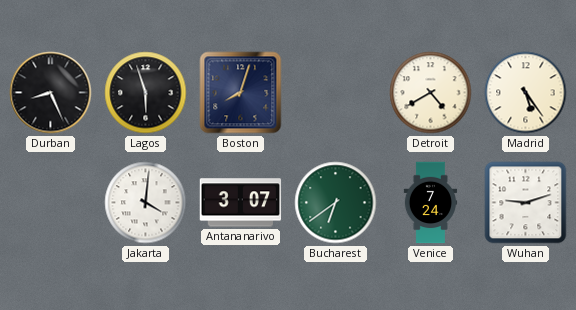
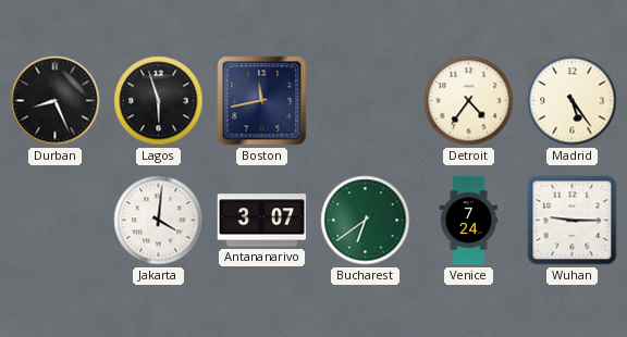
Boston: 8:03 -> 11:43 (262, 101)
Detroit: 4:40 -> 4:36 (469, 101)
Wuhan: 9:12 -> 9:15 (573, 221)
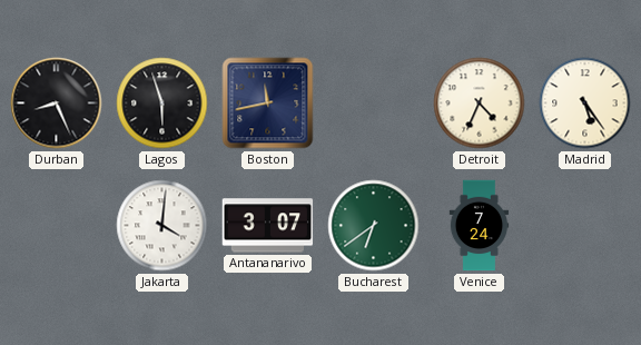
Detroit: 4:36 -> 4:34 (480, 103)
Wuhan: 9:15 -> none (573, 221)
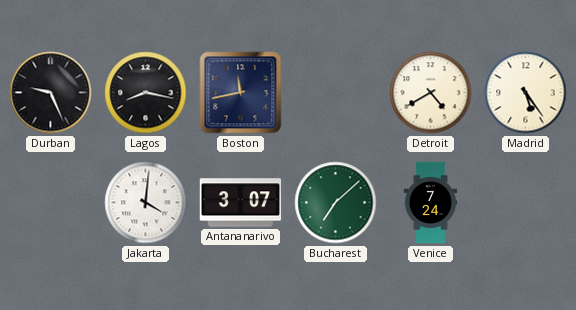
Durban: 8:26 -> 9:26 (51, 93)
Lagos: 5:57 -> 8:17 (146, 93)
Detroit: 4:34 -> 4:40 (431, 93)
Bucharest: 6:39 -> 7:08 (336, 203)
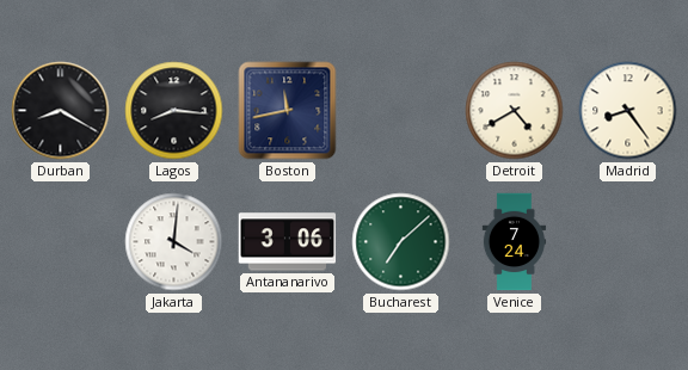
Durban: 9:26 -> 8:20 (61, 111)
Lagos: 8:17 -> 8:16 (174, 111)
Madrid: 5:24 -> 8:24 (628, 111)
Antananarivo: 3:07 -> 3:06 (288, 242)
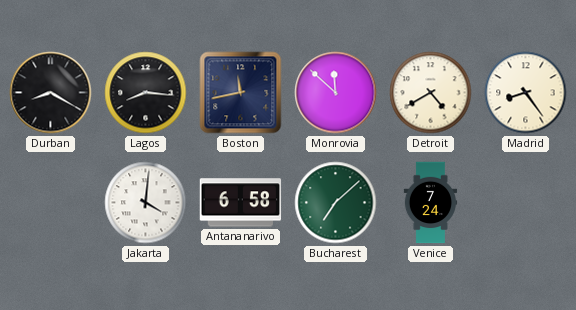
Monrovia: none -> 11:52 (336, 93)
Antananarivo: 3:06 -> 6:58 (241, 203)
